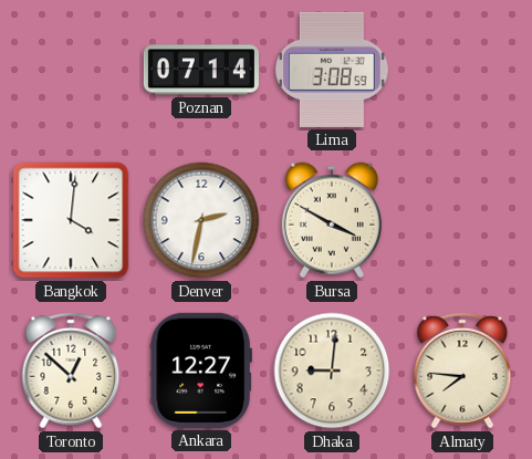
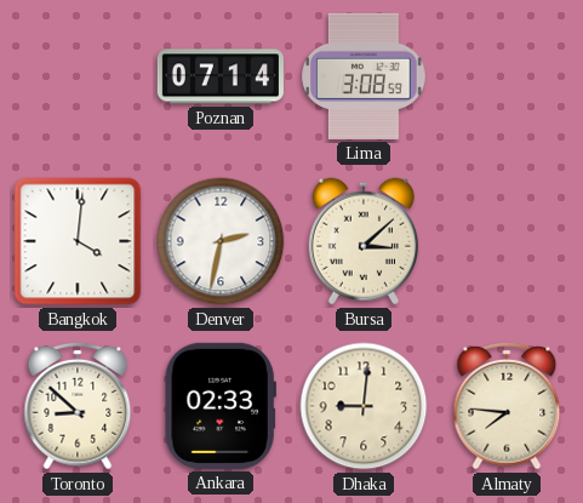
Bursa: 3:50 -> 3:08 (364, 241)
Toronto: 12:52 -> 8:52 (78, 406)
Ankara: 12:27 -> 02:33 (221, 406)
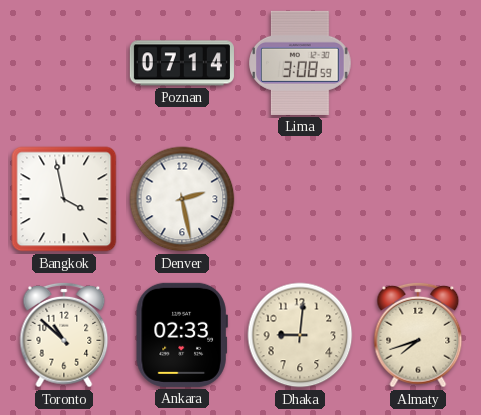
Bangkok: 4:01 -> 3:58 (64, 199)
Denver: 2:32 -> 2:28 (182, 199)
Bursa: 3:08 -> none (364, 241)
Toronto: 8:52 -> 10:52 (64, 335)
Almaty: 7:46 -> 7:42 (418, 335)
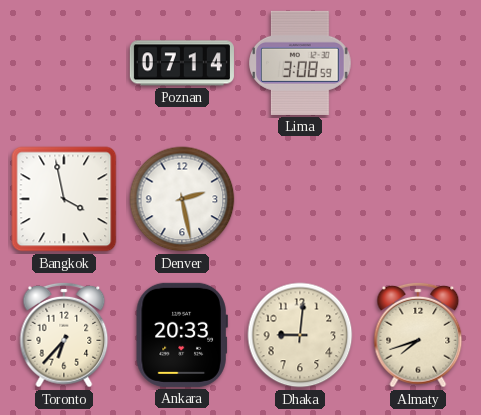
Toronto: 10:52 -> 6:37 (64, 335)
Ankara: 02:33 -> 20:33 (182, 335)
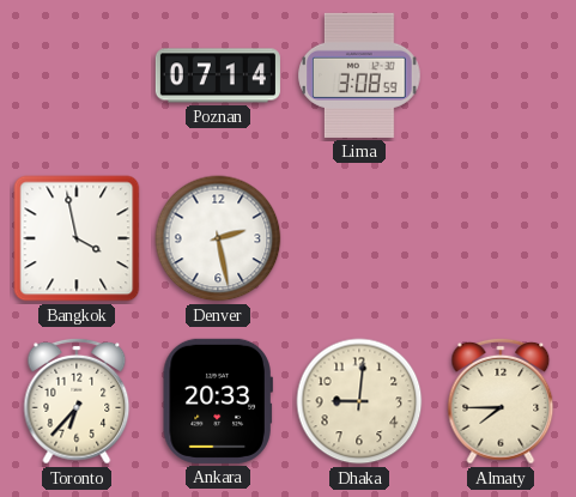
Almaty: 7:42 -> 7:45 (501, 401)
